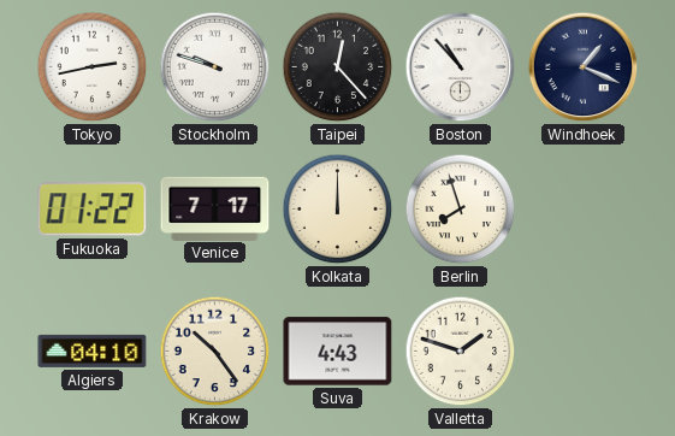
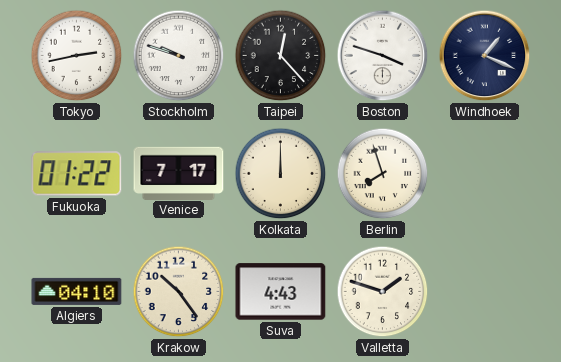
Boston: 10:53 -> 3:48 (383, 56)
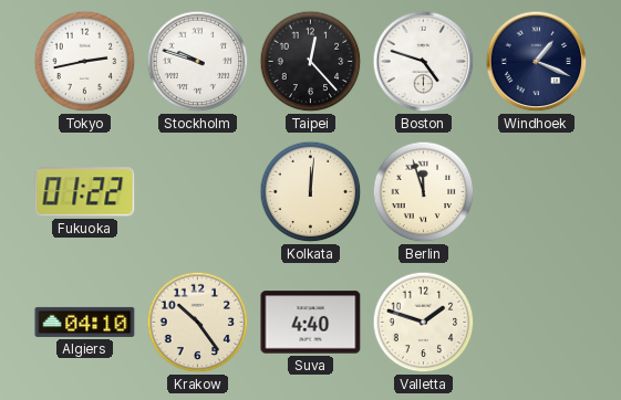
Boston: 3:48 -> 4:48 (424, 62)
Venice: 7:17 -> none (179, 173)
Kolkata: 12:00 -> 12:01 (311, 192)
Berlin: 7:57 -> 11:57 (424, 192)
Suva: 4:43 -> 4:40 (311, 323)
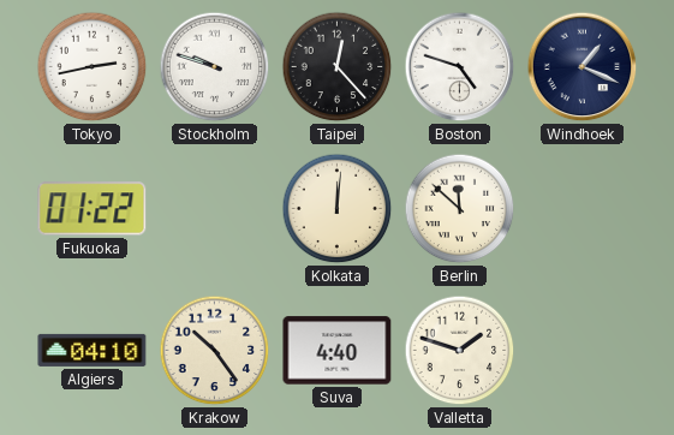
Berlin: 11:57 -> 11:52 (460, 209)
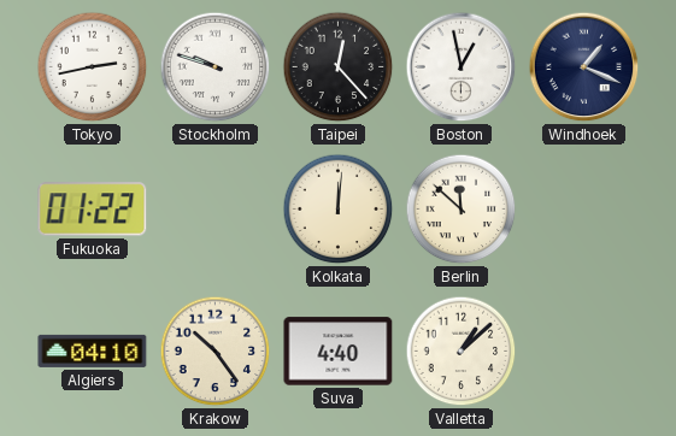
Boston: 4:48 -> 12:58 (462, 67)
Valletta: 1:48 -> 1:08 (462, 352)
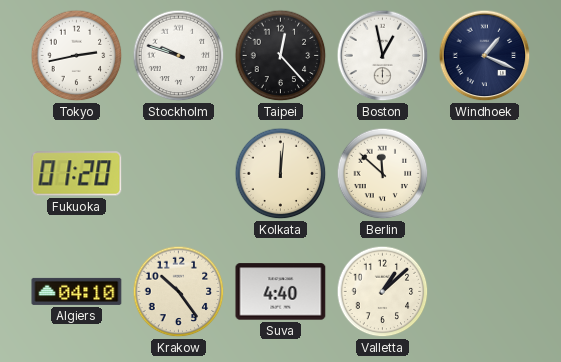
Fukuoka: 01:22 -> 01:20 (77, 174)
